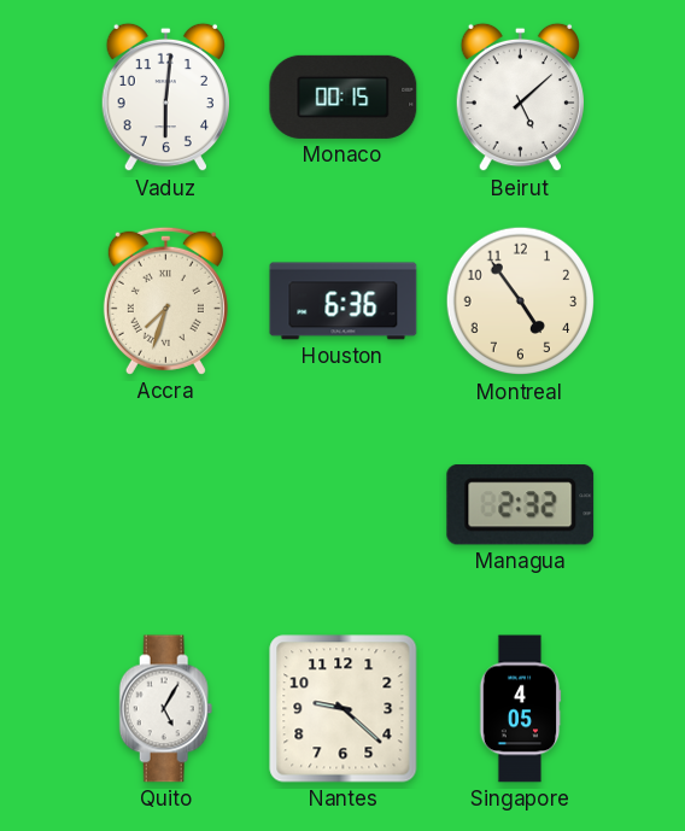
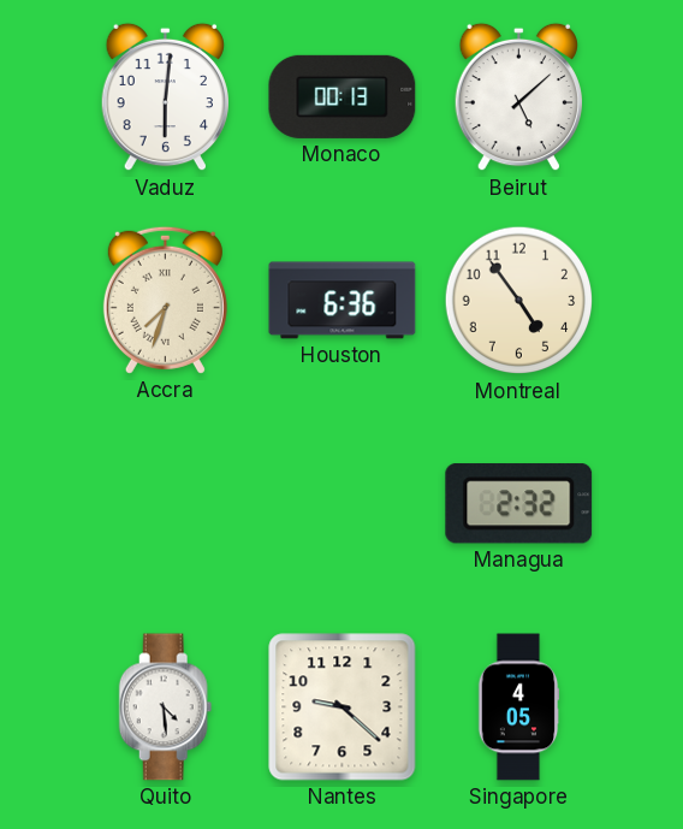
Monaco: 00:15 -> 00:13 (343, 96)
Quito: 5:05 -> 4:29 (166, 707)
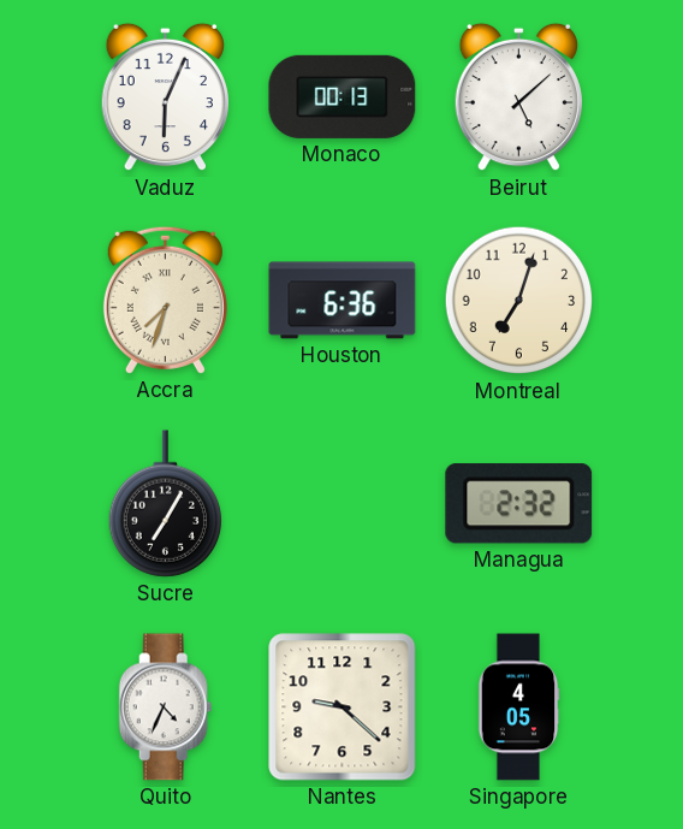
Vaduz: 6:01 -> 6:04 (165, 97)
Montreal: 4:54 -> 7:03 (519, 301)
Sucre: none -> 7:05 (165, 504)
Quito: 4:29 -> 4:34 (166, 707)
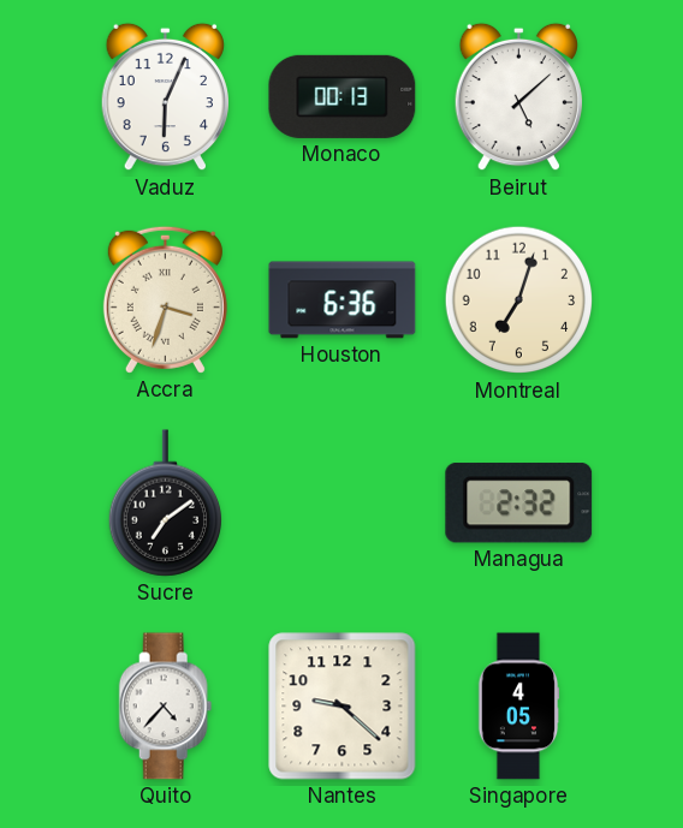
Accra: 7:33 -> 3:33 (165, 299)
Sucre: 7:05 -> 7:09 (165, 504)
Quito: 4:34 -> 4:37 (166, 707)
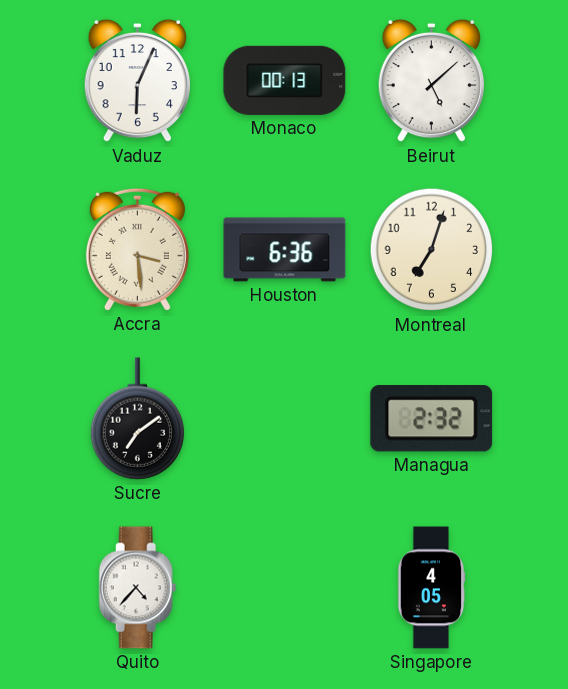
Accra: 3:33 -> 3:29 (137, 249)
Nantes: 9:22 -> none (343, 707)
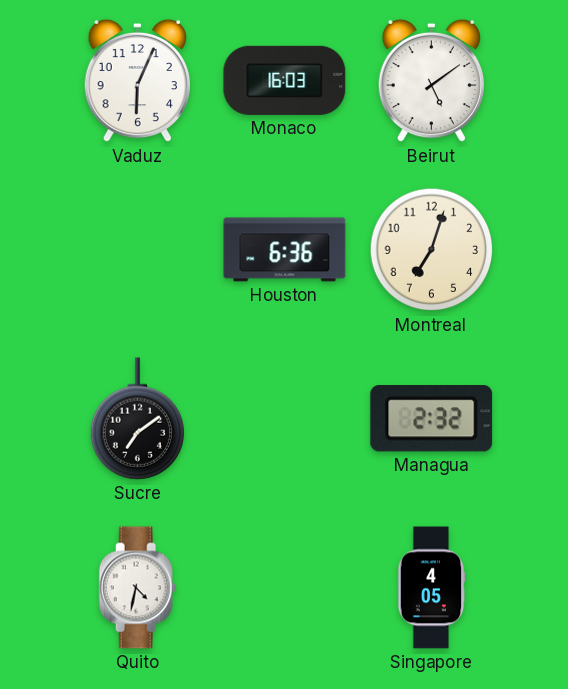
Monaco: 00:13 -> 16:03 (285, 80)
Beirut: 5:08 -> 5:09 (431, 81)
Accra: 3:29 -> none (137, 249)
Quito: 4:37 -> 4:32 (138, 588)
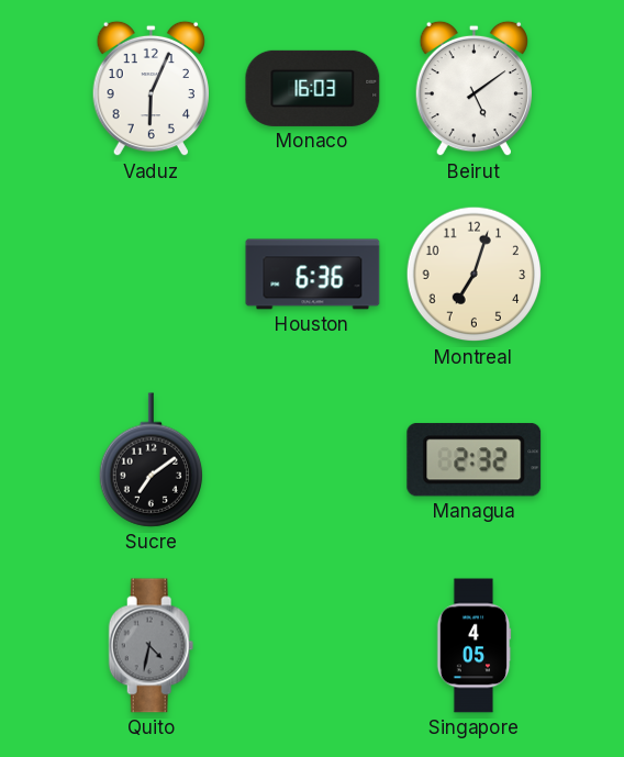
Quito dial: white -> grey (152, 646)
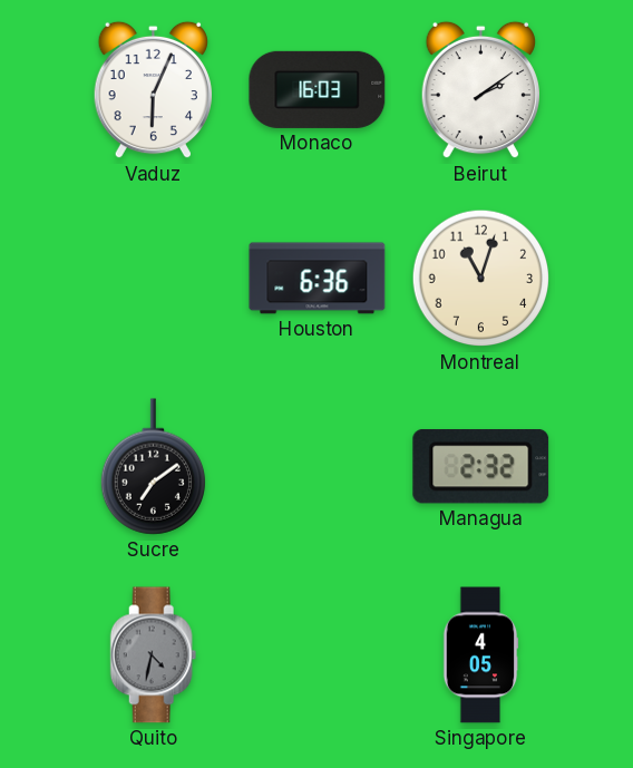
Beirut: 5:09 -> 2:09 (480, 90)
Montreal: 7:03 -> 11:03 (481, 279)
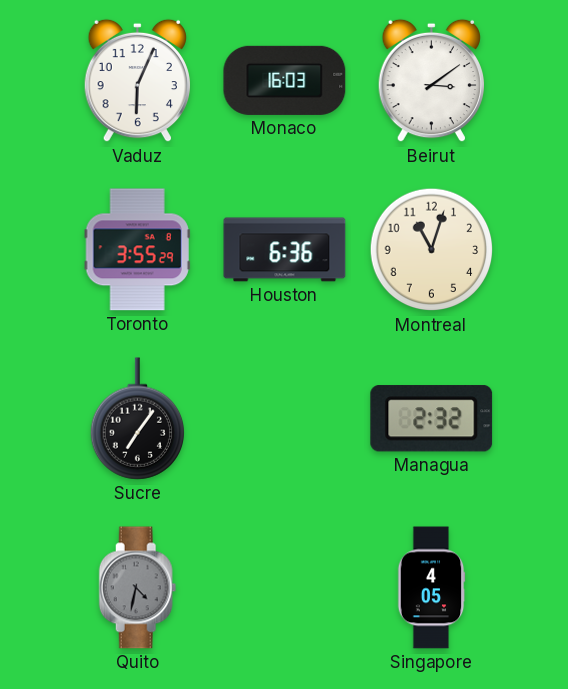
Beirut: 2:09 -> 3:09 (431, 81)
Toronto: none -> 3:55 (137, 250)
Sucre: 7:09 -> 7:06 (137, 419)
